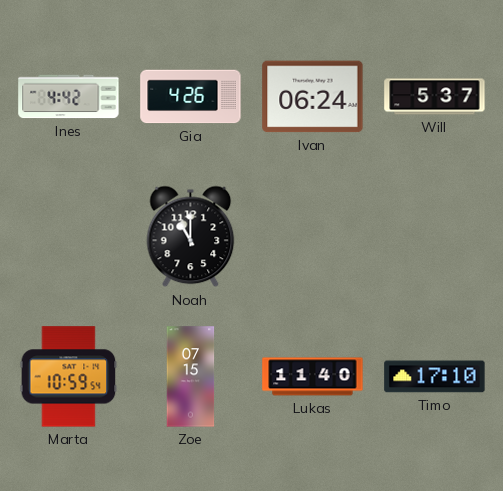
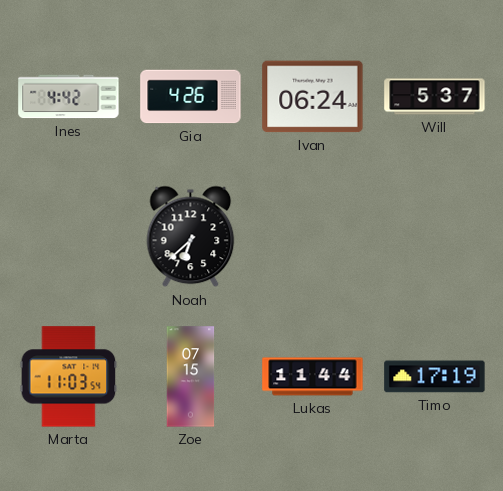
Noah: 11:00 -> 6:38 (191, 237)
Marta: 10:59 -> 11:03 (69, 377)
Lukas: 11:40 -> 11:44 (313, 377)
Timo: 17:10 -> 17:19 (435, 377)
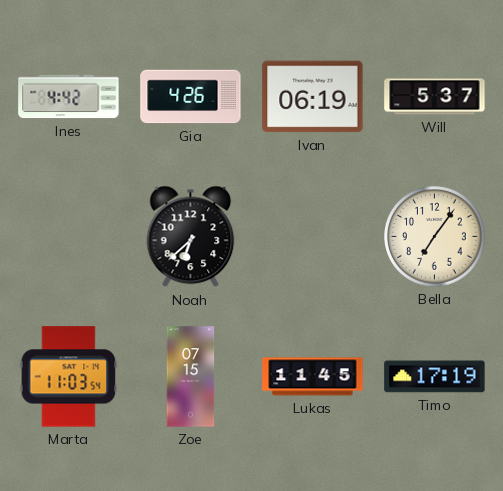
Ivan: 06:24 -> 06:19 (313, 97)
Bella: none -> 7:06 (435, 237)
Lukas: 11:44 -> 11:45 (313, 377)
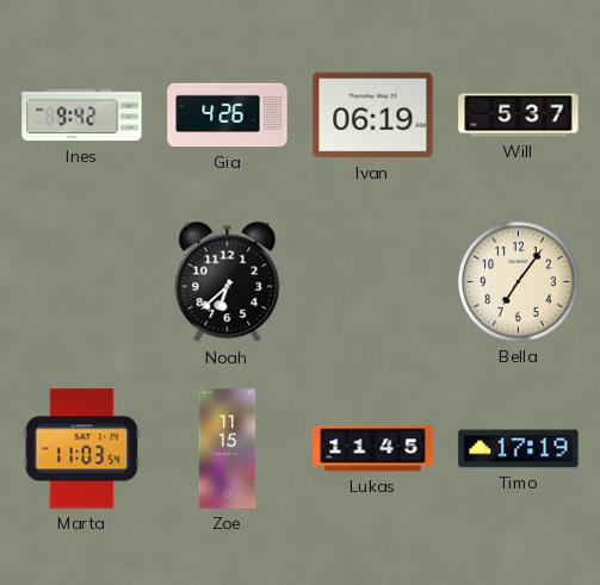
Ines: 4:42 -> 9:42 (82, 116)
Zoe: 07:15 -> 11:15 (228, 449)
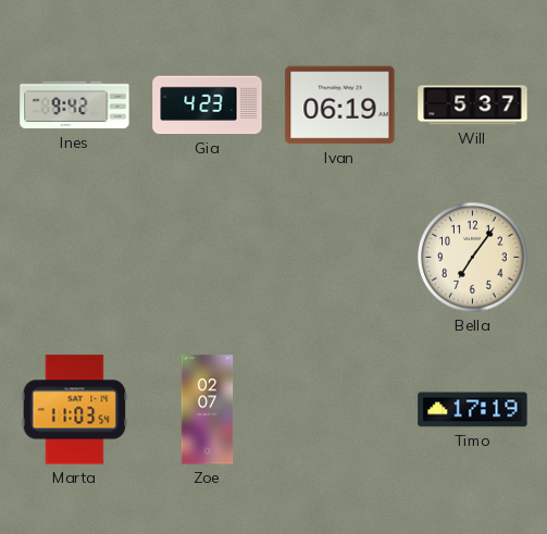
Gia: 4:26 -> 4:23 (208, 105)
Noah: 6:38 -> none (228, 282)
Zoe: 11:15 -> 02:07 (208, 410)
Lukas: 11:45 -> none (373, 449)
